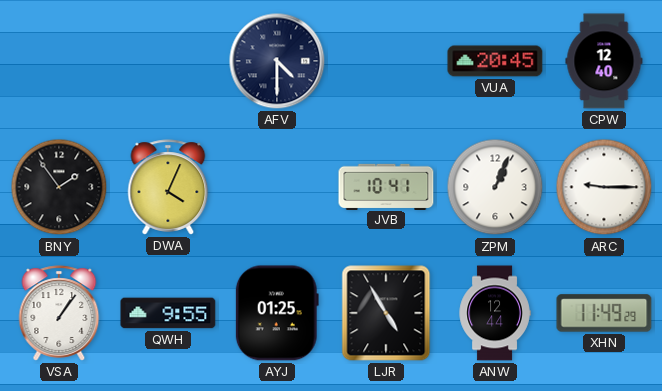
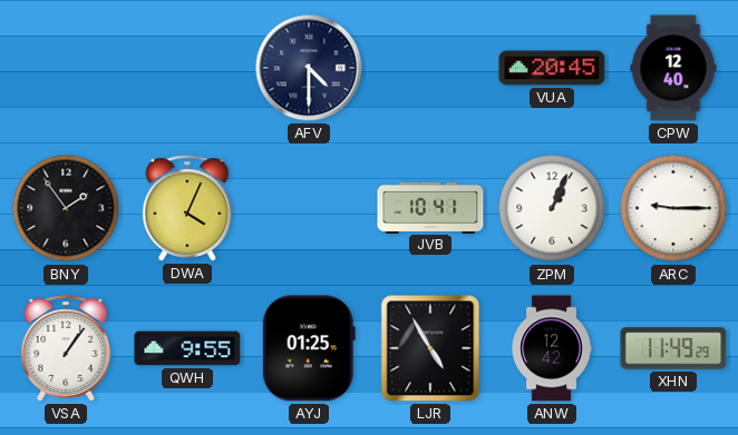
ANW: 12:44 -> 12:42 (552, 348)
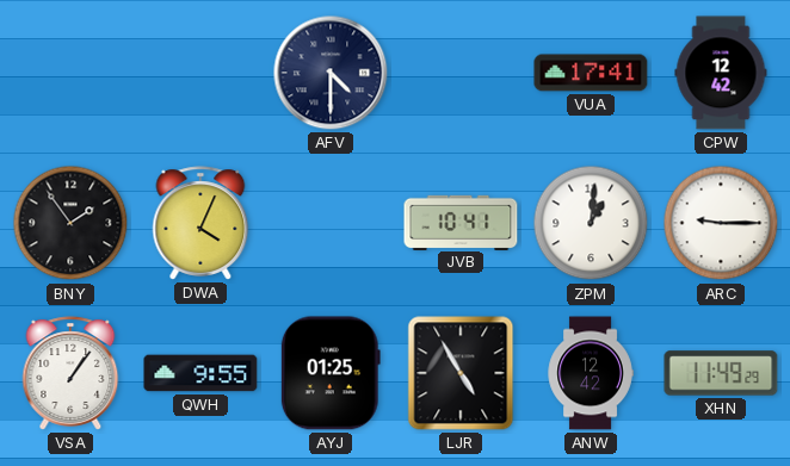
VUA: 20:45 -> 17:41 (591, 73)
CPW: 12:40 -> 12:42 (721, 73)
ZPM: 1:04 -> 1:01 (591, 223)
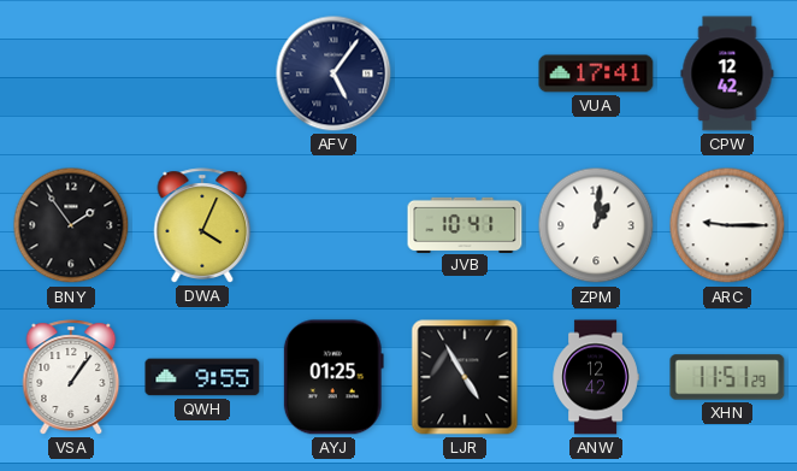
AFV: 4:30 -> 5:06 (333, 73)
XHN: 11:49 -> 11:51 (727, 377)
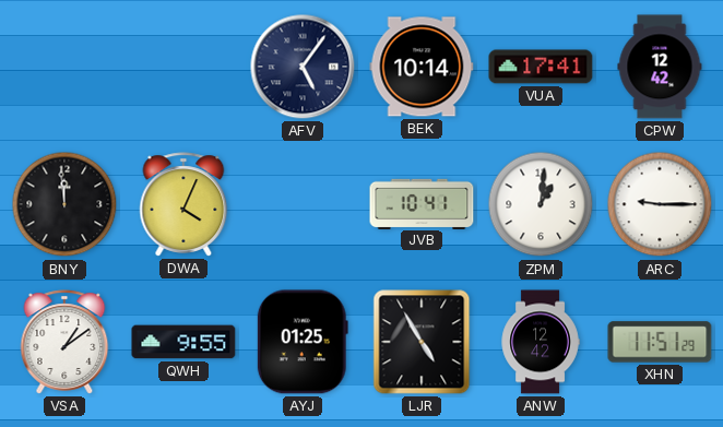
BEK: none -> 10:14 (422, 67)
BNY: 1:54 -> 11:59 (64, 204)
VSA: 1:06 -> 1:09 (64, 342)
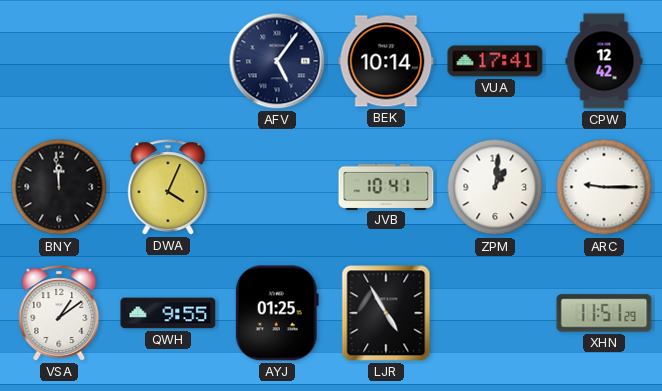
ANW: 12:42 -> none (541, 342)
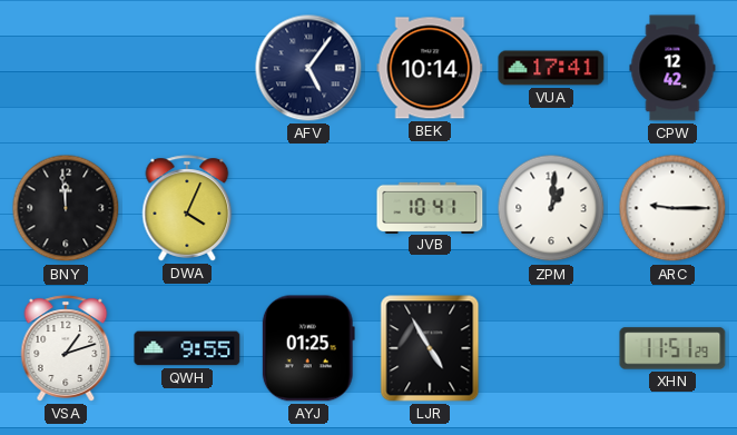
VSA: 1:09 -> 1:12 (66, 348)
